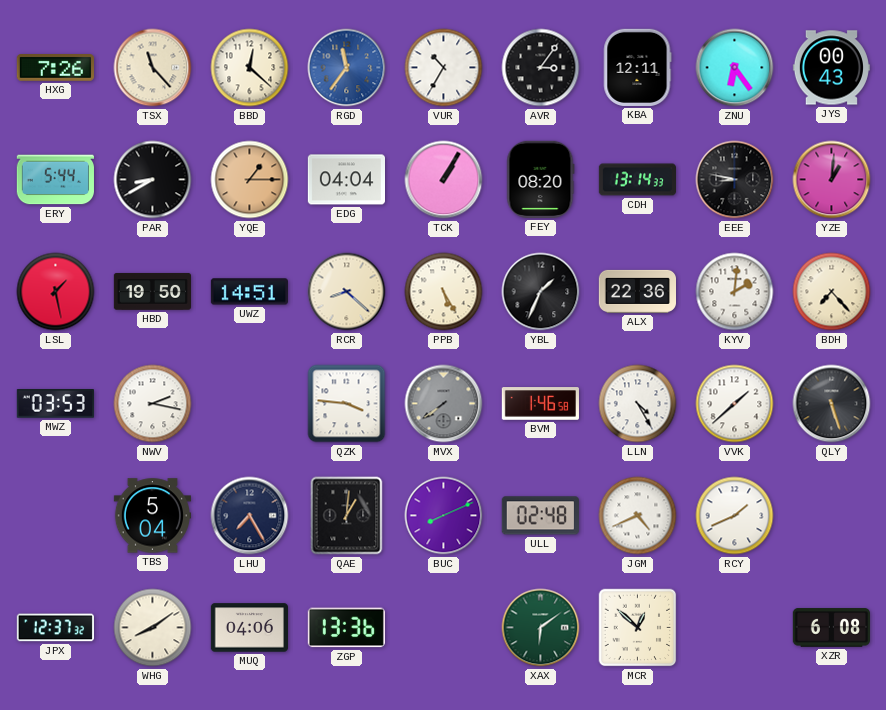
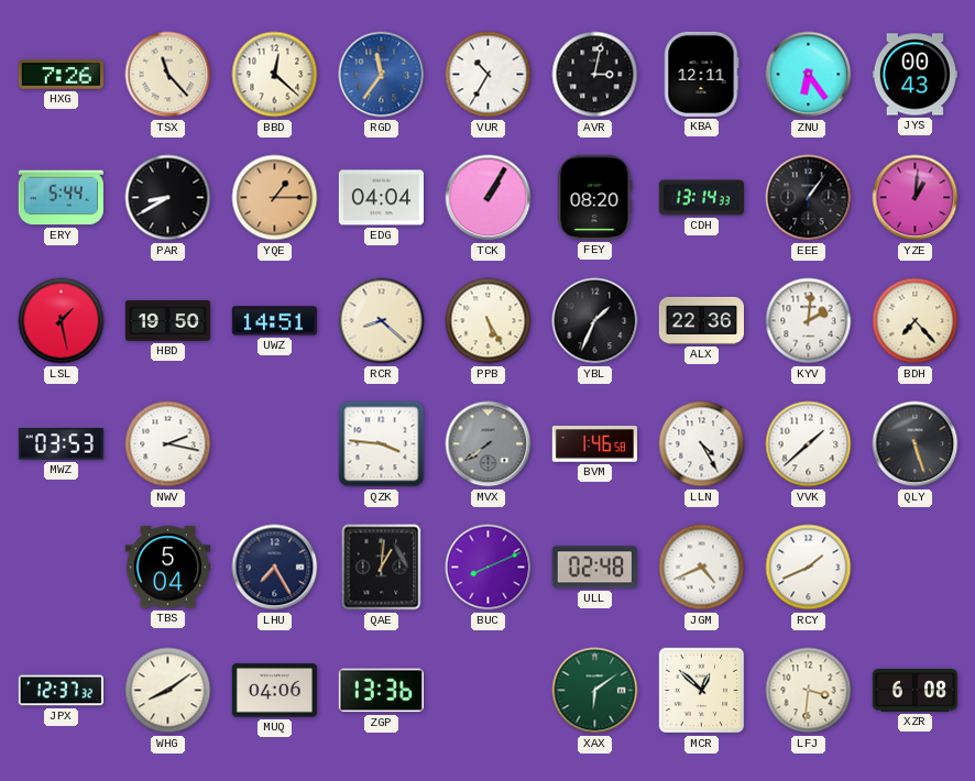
AVR: 3:06 -> 3:02 (595, 75)
EEE: 8:47 -> 1:06 (809, 198)
LFJ: none -> 3:31 (809, 691)
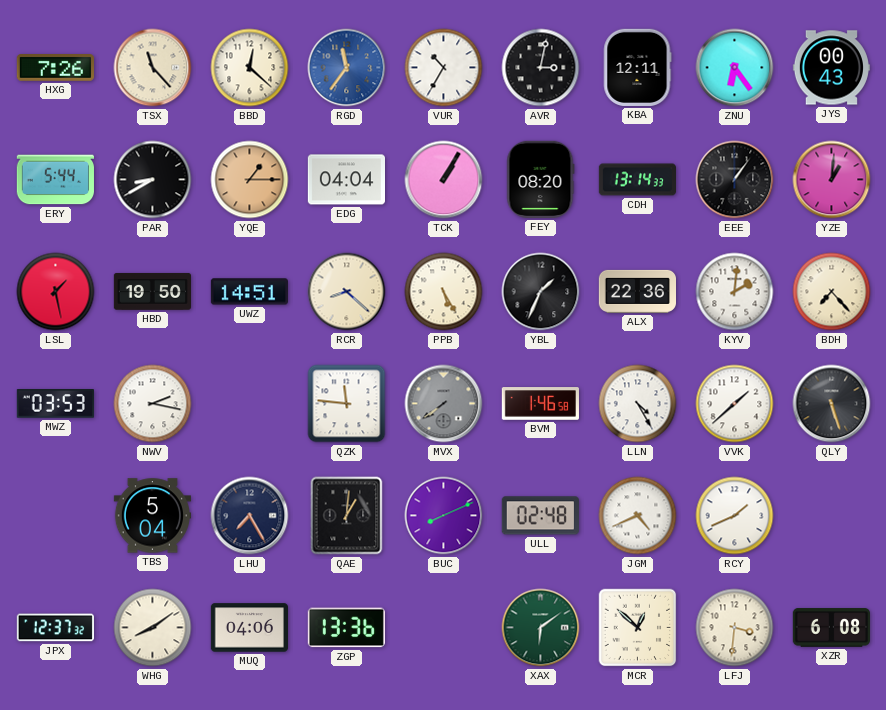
QZK: 3:46 -> 11:46 (347, 404)
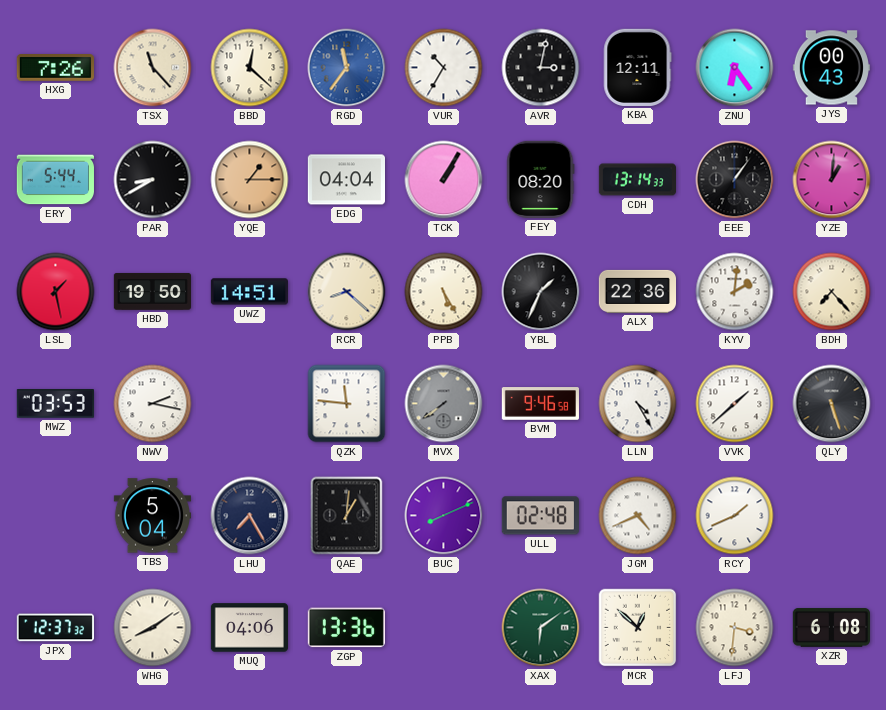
BVM: 1:46 -> 9:46 (540, 404)
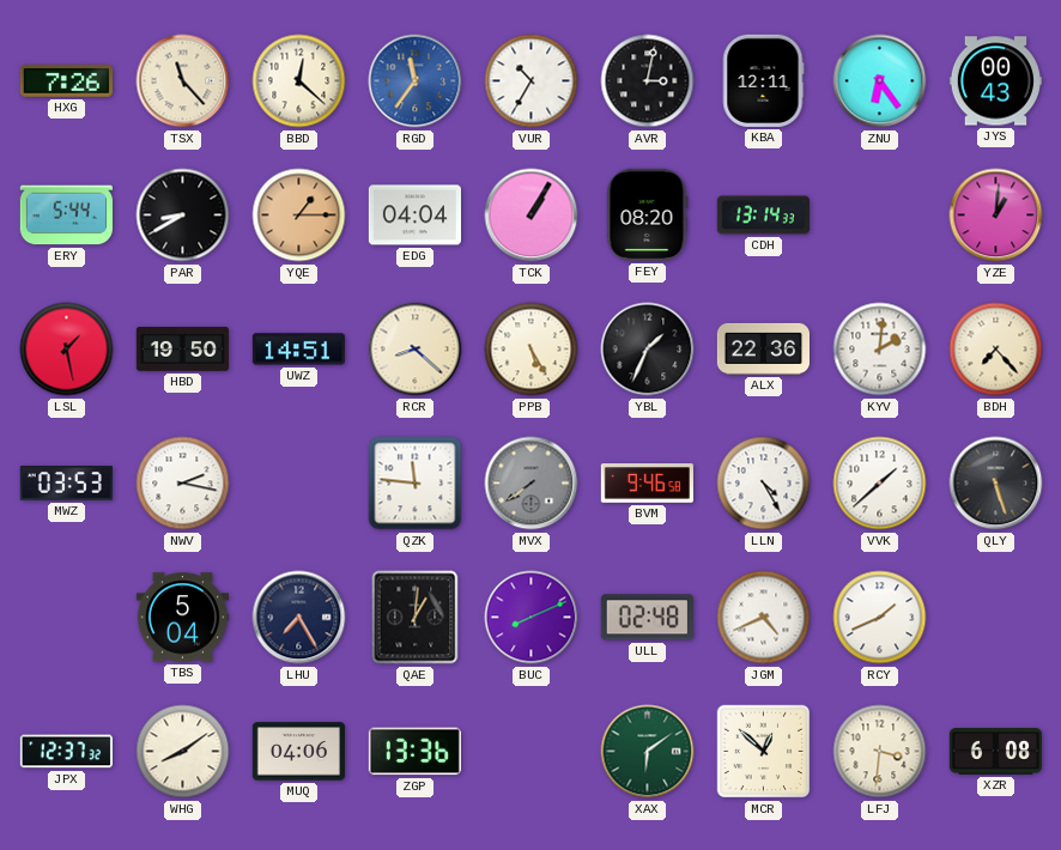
EEE: 1:06 -> none (735, 180)
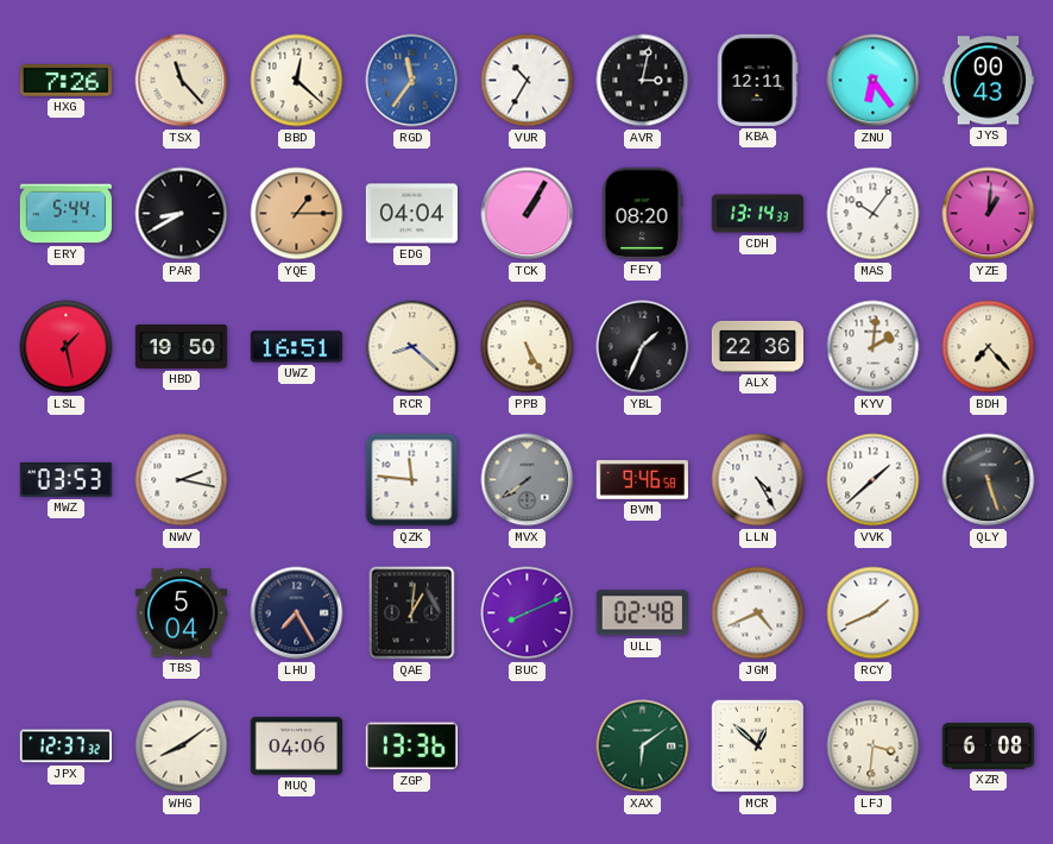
MAS: none -> 10:06 (874, 214)
UWZ: 14:51 -> 16:51 (296, 347)
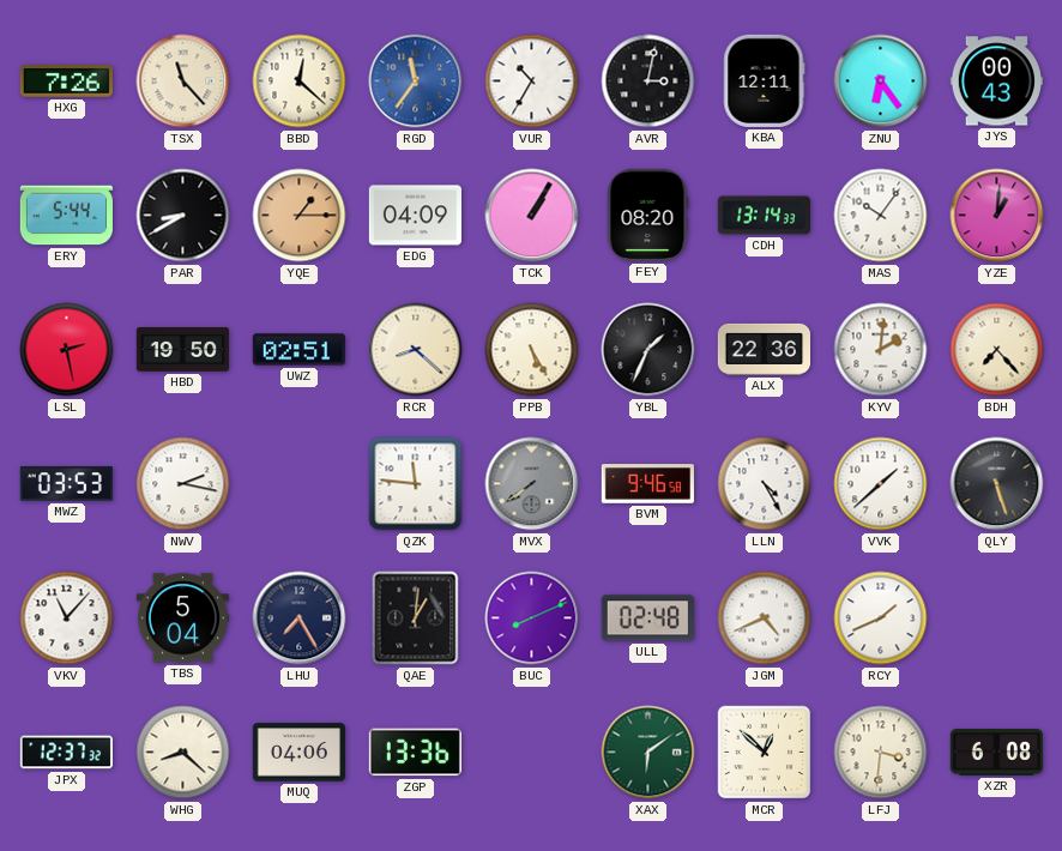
EDG: 04:04 -> 04:09 (415, 216)
LSL: 1:28 -> 2:28 (67, 350)
UWZ: 16:51 -> 02:51 (298, 350)
VKV: none -> 11:07 (67, 618)
WHG: 8:09 -> 8:22 (183, 753)
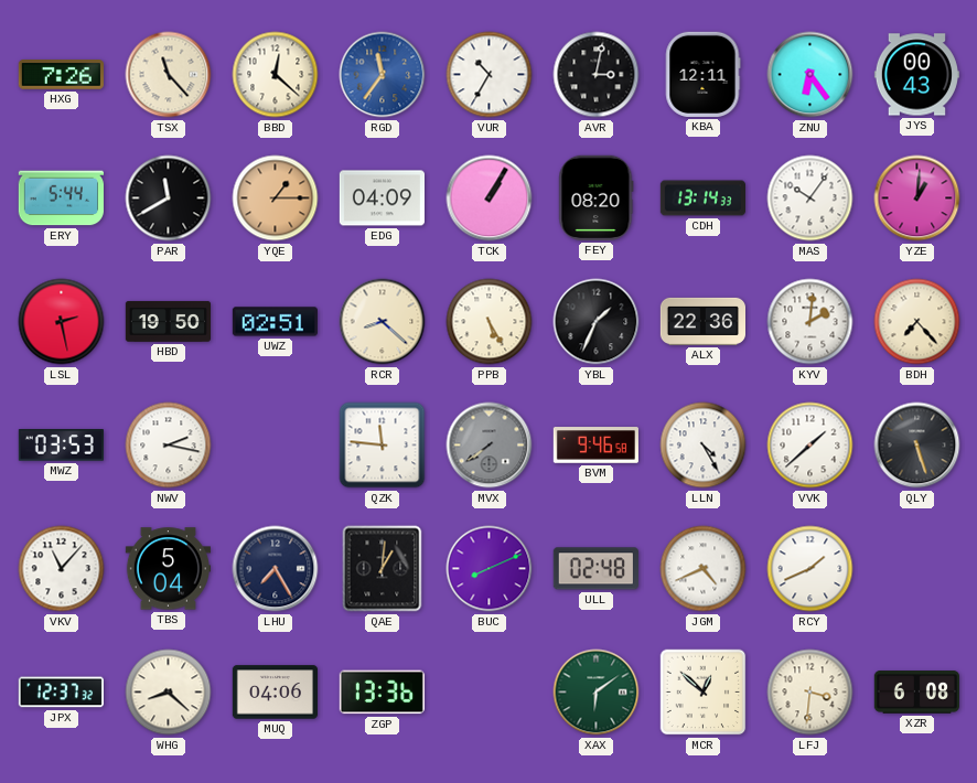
PAR: 8:40 -> 11:40 (169, 199)
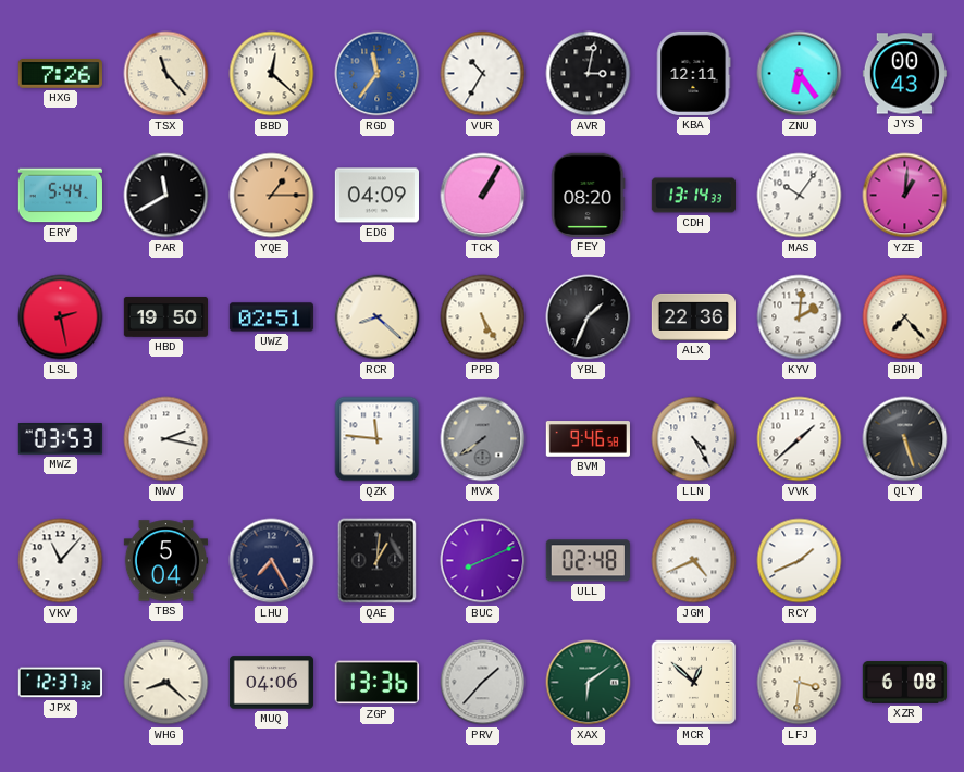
PRV: none -> 1:37 (483, 683)
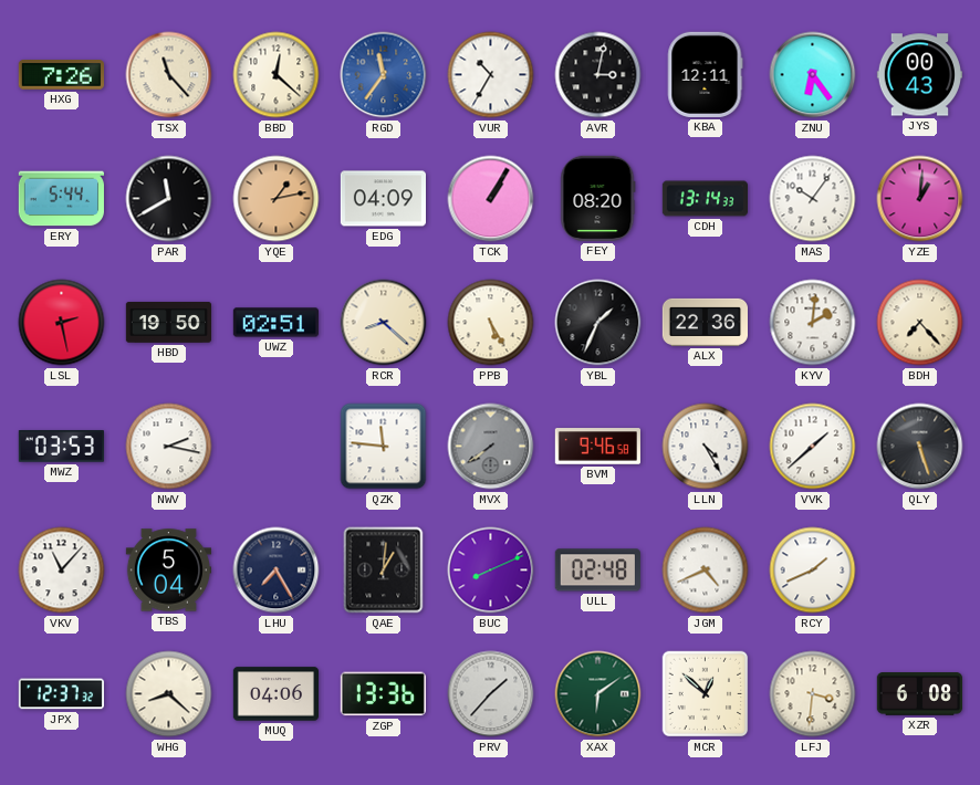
YQE: 1:15 -> 1:13 (277, 199)
